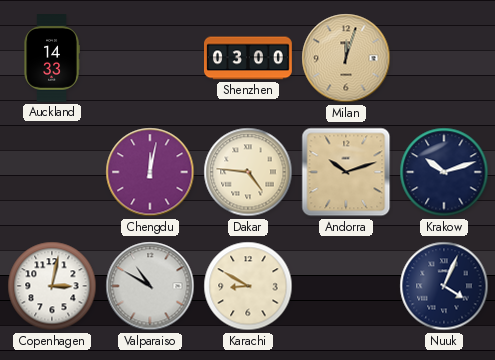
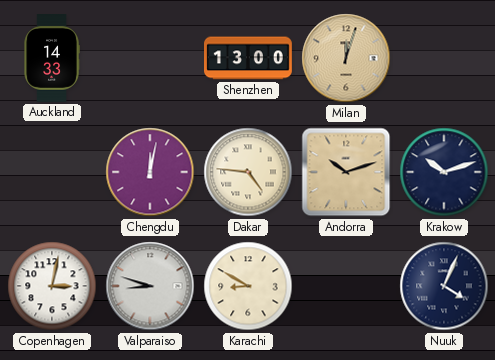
Shenzhen: 03:00 -> 13:00 (249, 58)
Valparaiso: 10:50 -> 8:48 (150, 286)
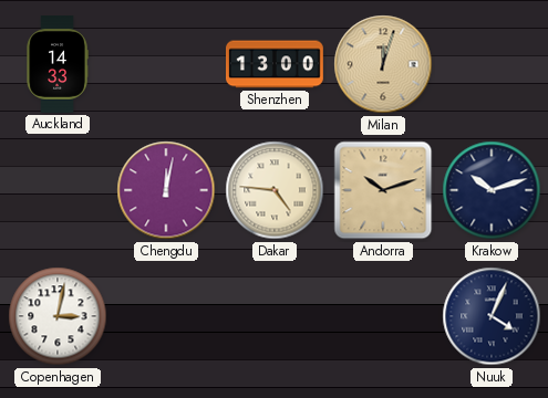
Valparaiso: 8:48 -> none (150, 286)
Karachi: 8:50 -> none (248, 286)
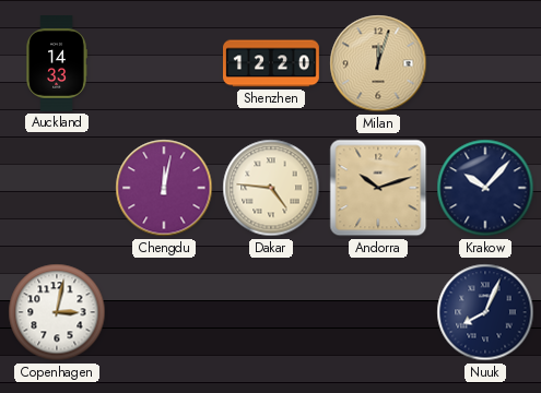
Shenzhen: 13:00 -> 12:20 (272, 63)
Krakow: 10:12 -> 10:07 (485, 188)
Nuuk: 4:04 -> 8:04 (485, 312)
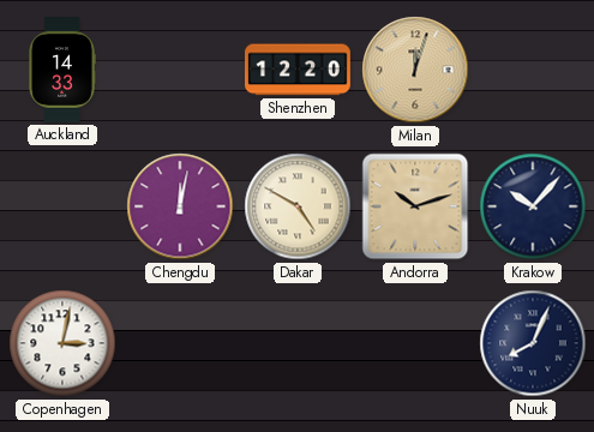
Dakar: 4:46 -> 4:50 (298, 206)
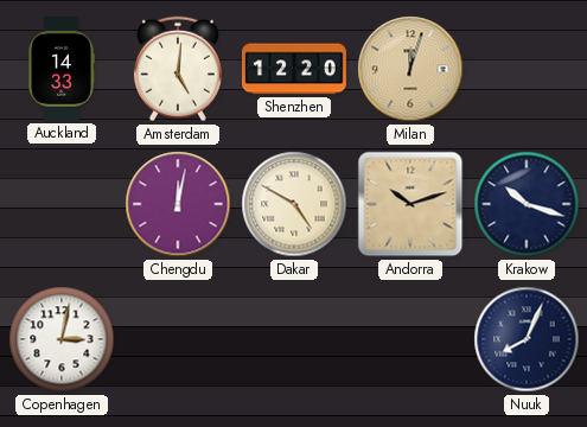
Amsterdam: none -> 5:01 (178, 69)
Krakow: 10:07 -> 10:18 (527, 204)
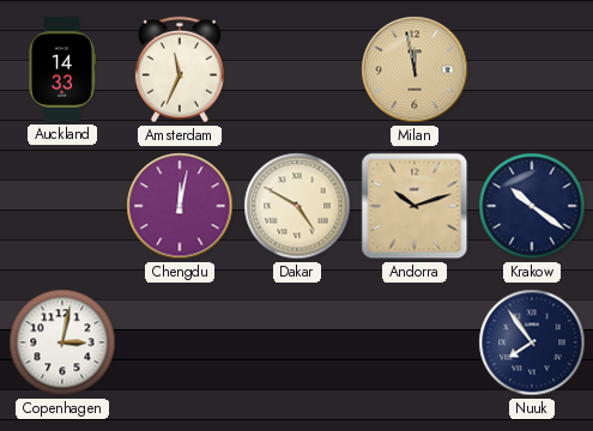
Amsterdam: 5:01 -> 11:34 (180, 69)
Shenzhen: 12:20 -> none (295, 69)
Milan: 12:03 -> 11:58 (415, 69)
Krakow: 10:18 -> 10:21 (532, 206)
Nuuk: 8:04 -> 7:54 (532, 342)
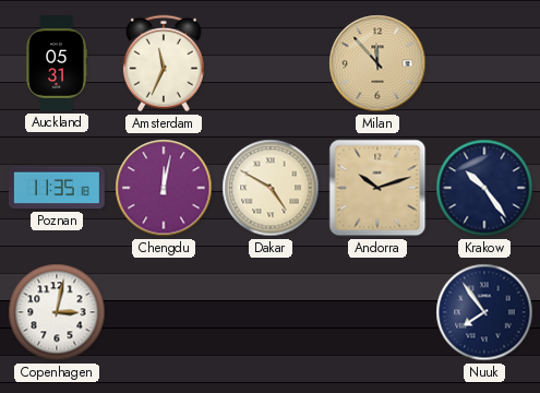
Auckland: 14:33 -> 05:31 (57, 64)
Milan: 11:58 -> 11:53 (377, 63)
Poznan: none -> 11:35 (58, 188)
Krakow: 10:21 -> 10:24 (484, 188)
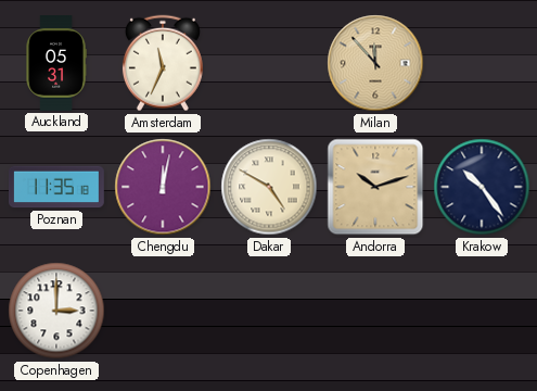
Copenhagen: 3:02 -> 3:00 (56, 311)
Nuuk: 7:54 -> none (484, 312)
